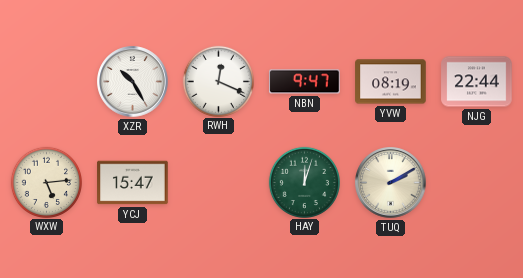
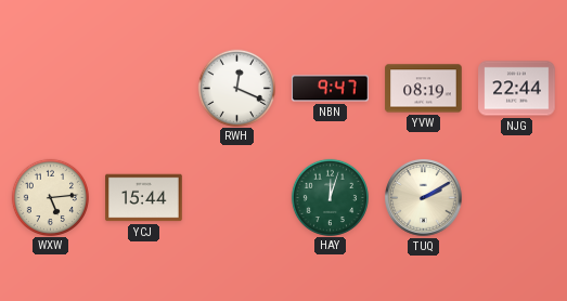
XZR: 10:25 -> none (133, 82)
YCJ: 15:47 -> 15:44 (144, 198)
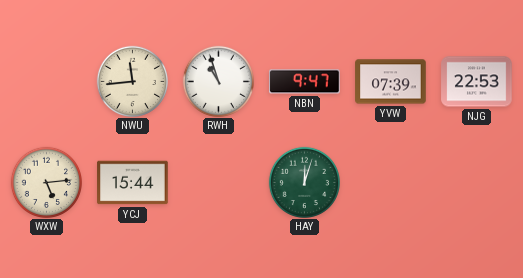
NWU: none -> 11:44 (132, 81)
RWH: 12:19 -> 10:57 (218, 81)
YVW: 08:19 -> 07:39 (391, 82)
NJG: 22:44 -> 22:53 (477, 82)
TUQ: 2:10 -> none (424, 198)
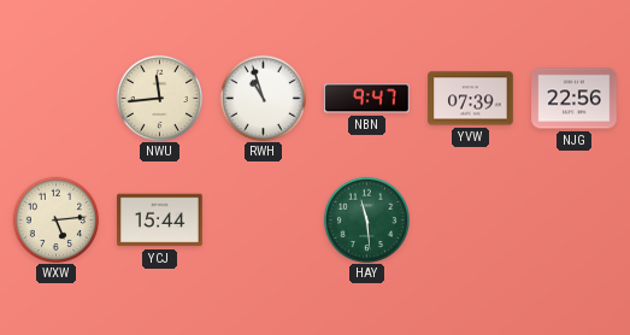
NJG: 22:53 -> 22:56 (575, 99)
HAY: 12:03 -> 11:29 (366, 219)
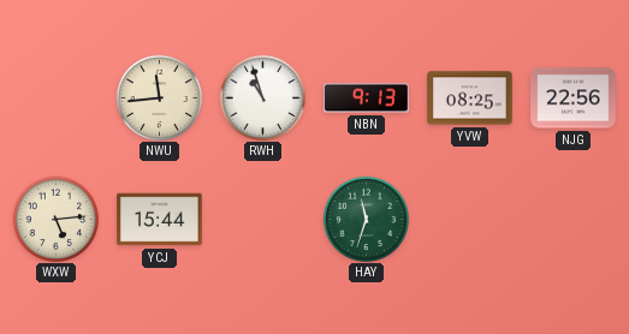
NBN: 9:47 -> 9:13 (367, 99)
YVW: 07:39 -> 08:25 (470, 99)
HAY: 11:29 -> 11:33 (366, 219)
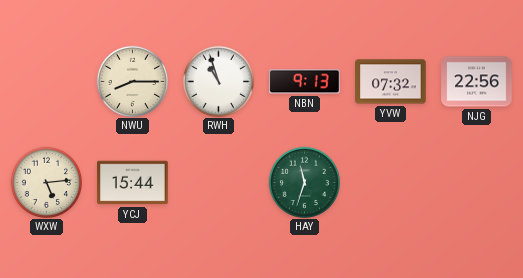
NWU: 11:44 -> 8:15 (132, 81)
YVW: 08:25 -> 07:32 (391, 82)
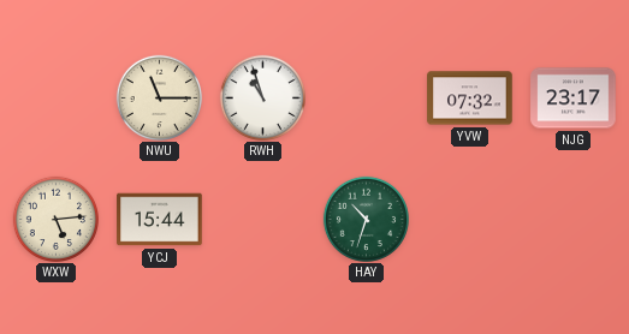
NWU: 8:15 -> 11:15 (159, 97)
NBN: 9:13 -> none (305, 82)
NJG: 22:56 -> 23:17 (574, 99)
HAY: 11:33 -> 10:33 (366, 219)
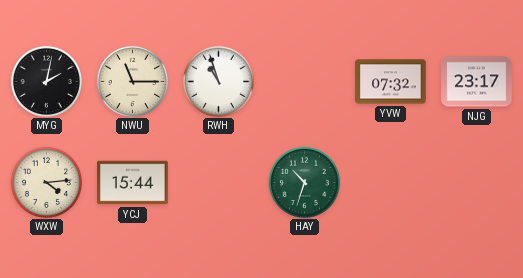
MYG: none -> 2:02 (46, 81)
WXW: 5:14 -> 4:14 (46, 182)
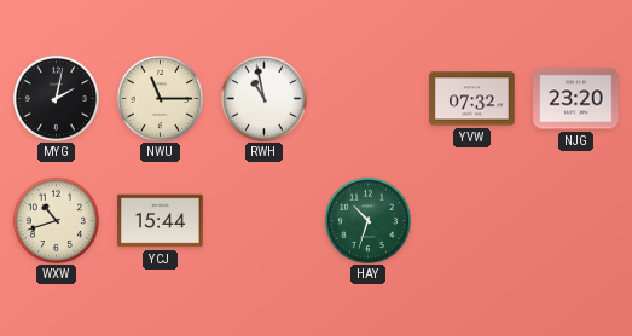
RWH: 10:57 -> 10:58 (263, 98)
NJG: 23:17 -> 23:20 (576, 99)
WXW: 4:14 -> 10:42 (56, 220)
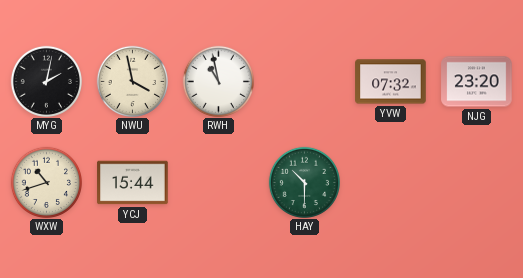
NWU: 11:15 -> 3:58 (132, 81)
HAY: 10:33 -> 10:30 (304, 182)
